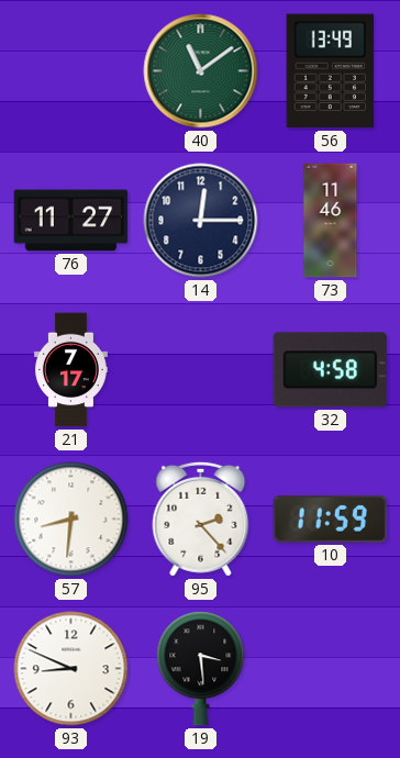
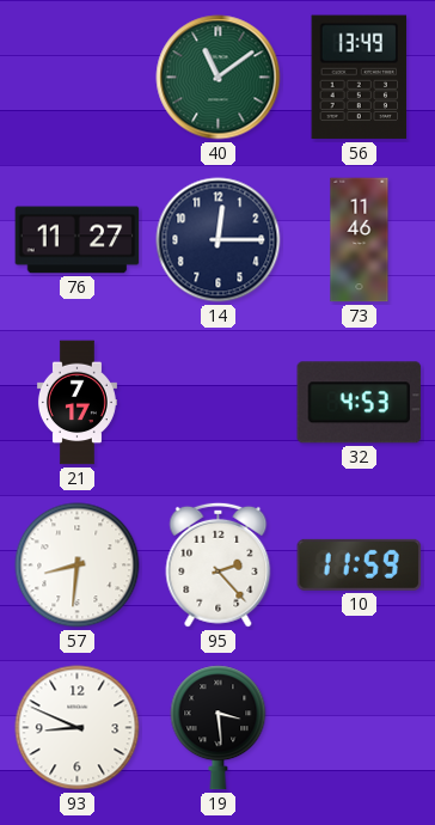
32: 4:58 -> 4:53 (360, 403)
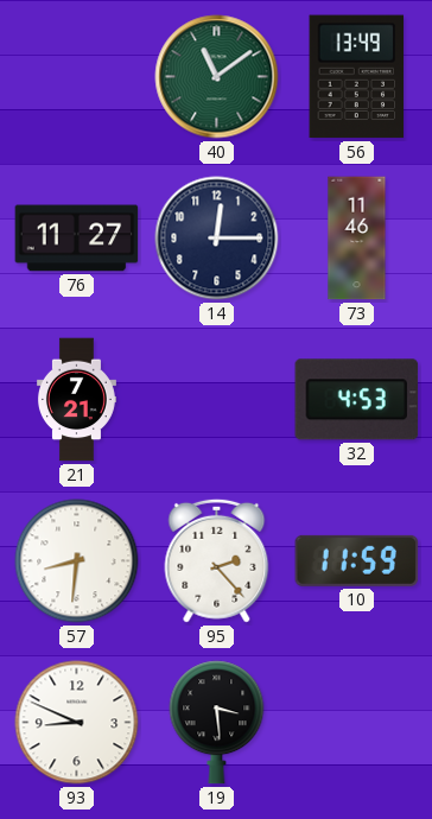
21: 7:17 -> 7:21 (76, 400)
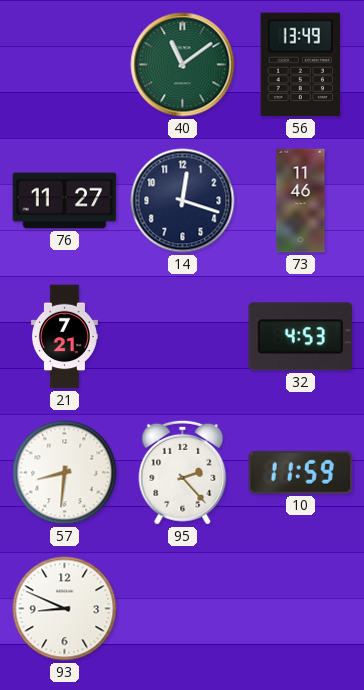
14: 12:15 -> 12:18 (183, 201)
19: 3:29 -> none (217, 723)
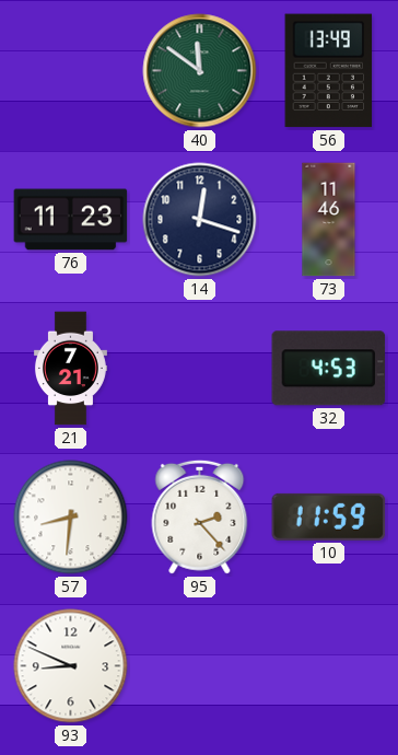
40: 11:09 -> 11:51 (200, 71)
76: 11:27 -> 11:23 (71, 220)
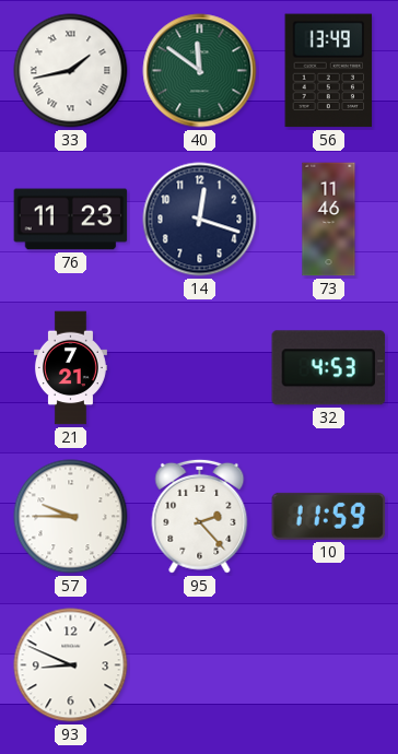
33: none -> 1:43 (71, 71)
57: 8:31 -> 9:45 (71, 517)
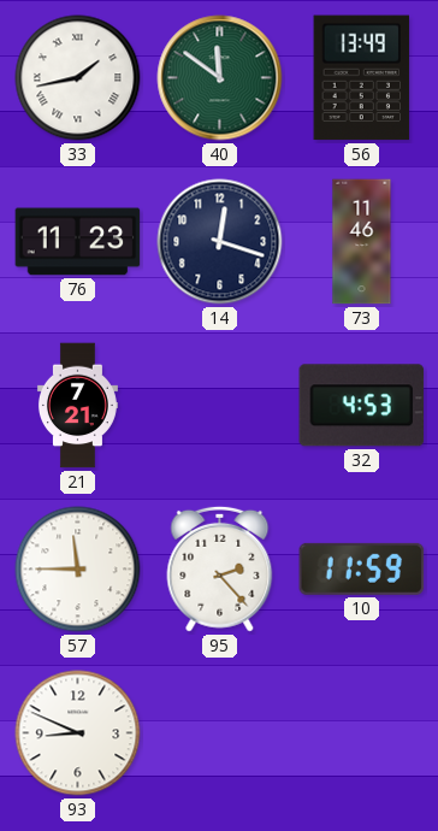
57: 9:45 -> 11:45 (78, 570)
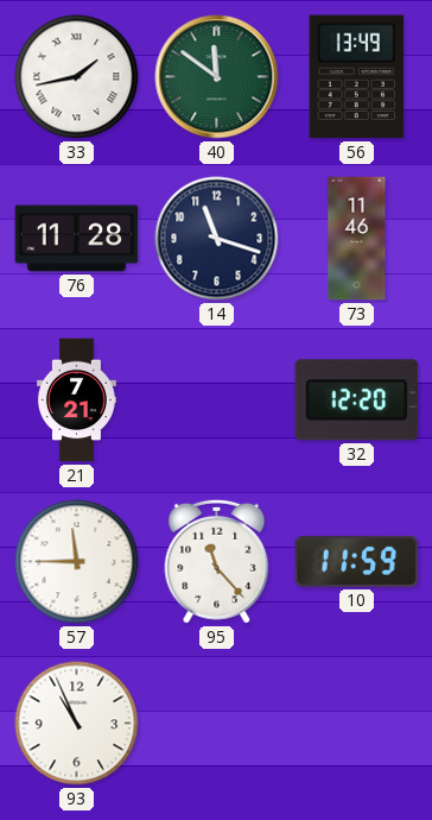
76: 11:23 -> 11:28 (77, 239)
14: 12:18 -> 11:18 (217, 239)
32: 4:53 -> 12:20 (357, 400)
95: 2:23 -> 11:23 (217, 561)
93: 8:49 -> 10:56 (77, 724)
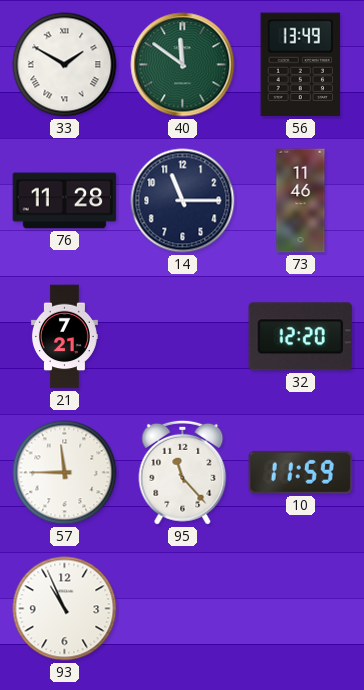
33: 1:43 -> 1:50 (65, 65)
14: 11:18 -> 11:15 (183, 201)
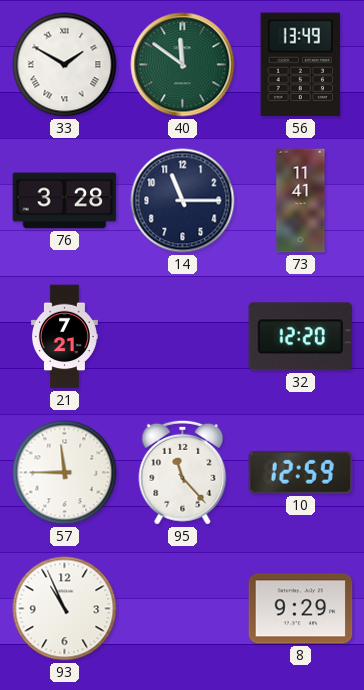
76: 11:28 -> 3:28 (65, 201)
73: 11:46 -> 11:41 (301, 201)
10: 11:59 -> 12:59 (301, 472)
8: none -> 9:29 (301, 609)
